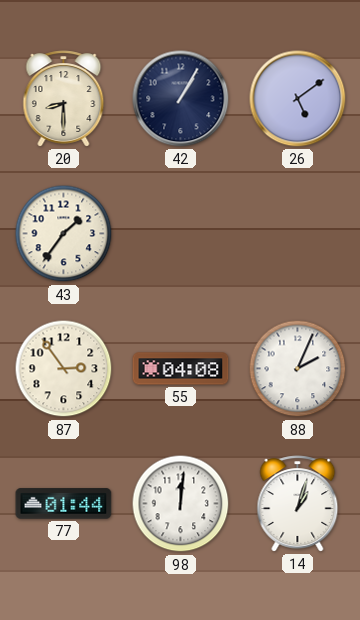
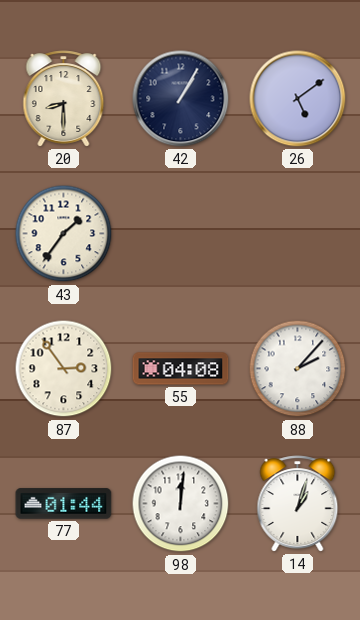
88: 2:04 -> 2:07 (298, 369)
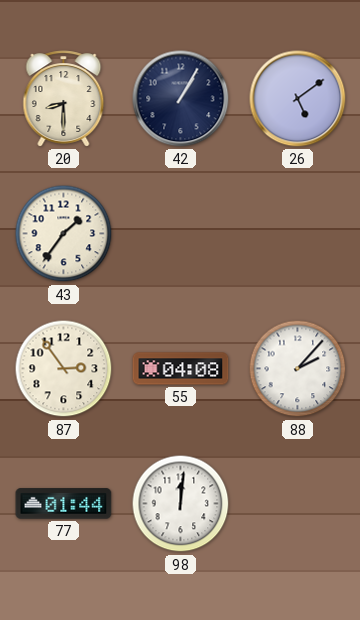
14: 1:03 -> none (298, 504)
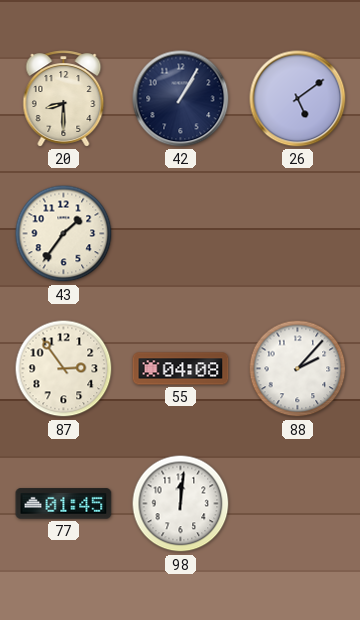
77: 01:44 -> 01:45 (64, 504)
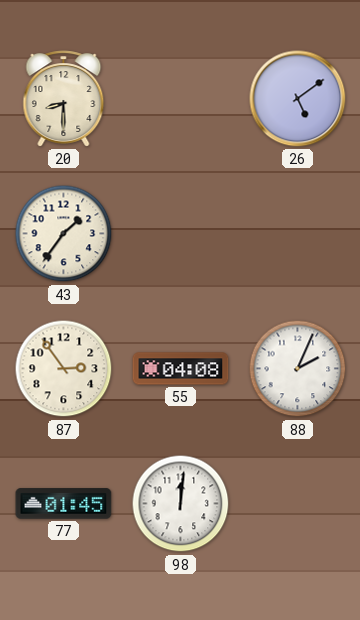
42: 1:05 -> none (181, 99)
88: 2:07 -> 2:04 (298, 369)
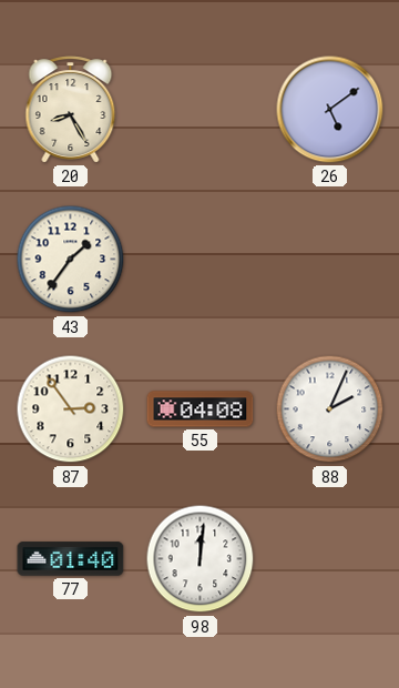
20: 8:30 -> 8:25 (71, 110)
77: 01:45 -> 01:40 (71, 559)
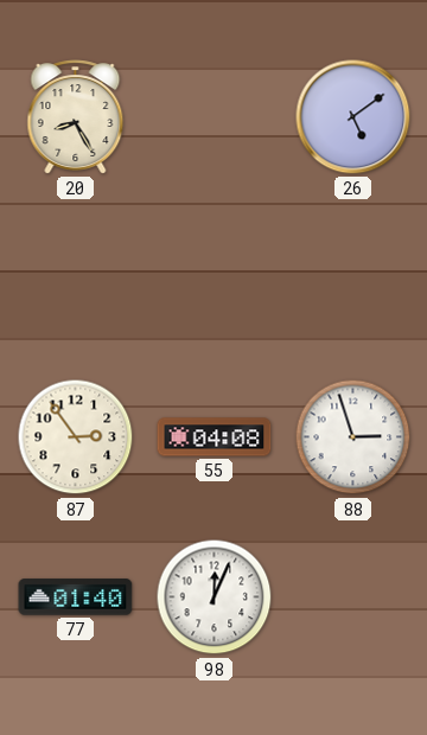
43: 1:36 -> none (71, 260)
88: 2:04 -> 2:57 (353, 437)
98: 12:01 -> 12:04 (215, 597)
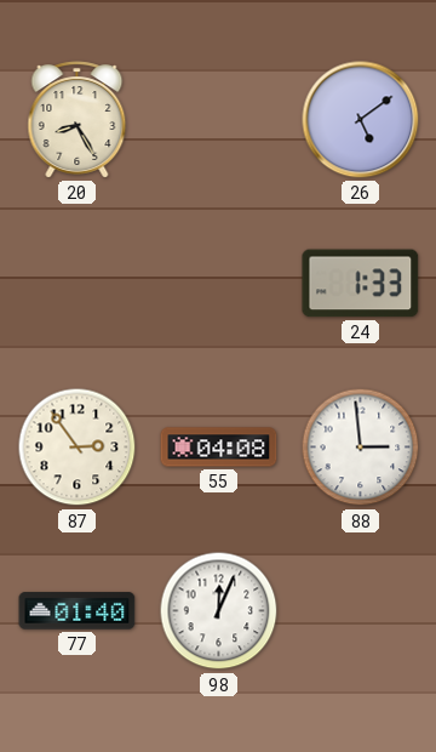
24: none -> 1:33 (361, 284)
88: 2:57 -> 2:59 (361, 448)
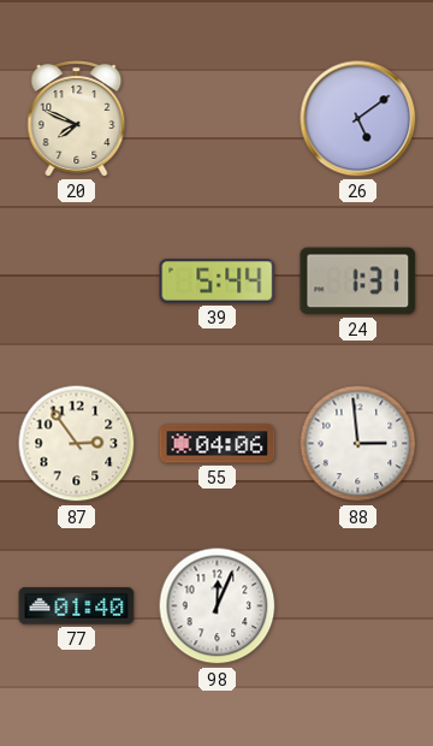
20: 8:25 -> 7:49 (77, 119)
39: none -> 5:44 (218, 282)
24: 1:33 -> 1:31 (358, 282)
55: 04:08 -> 04:06 (218, 444)
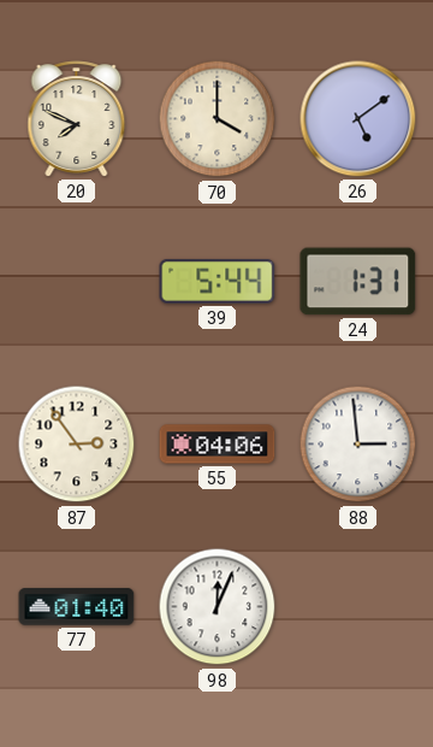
70: none -> 4:00 (218, 119)
